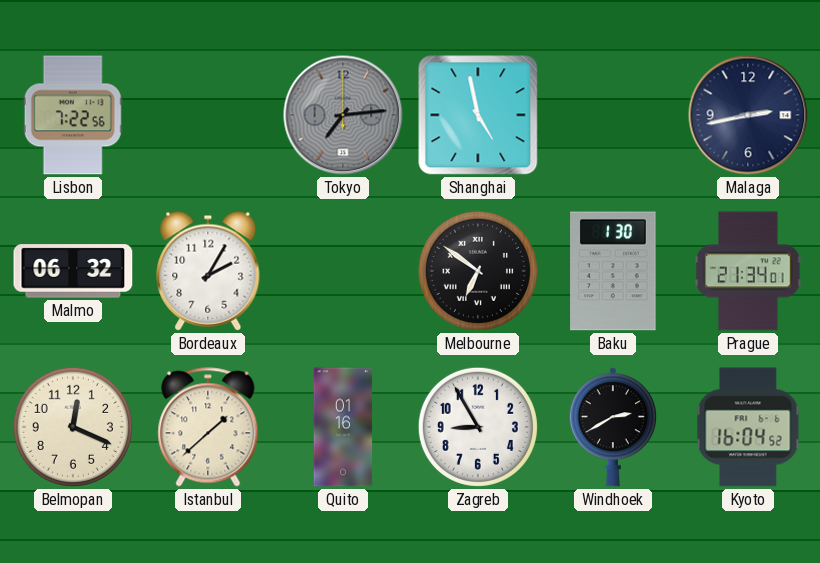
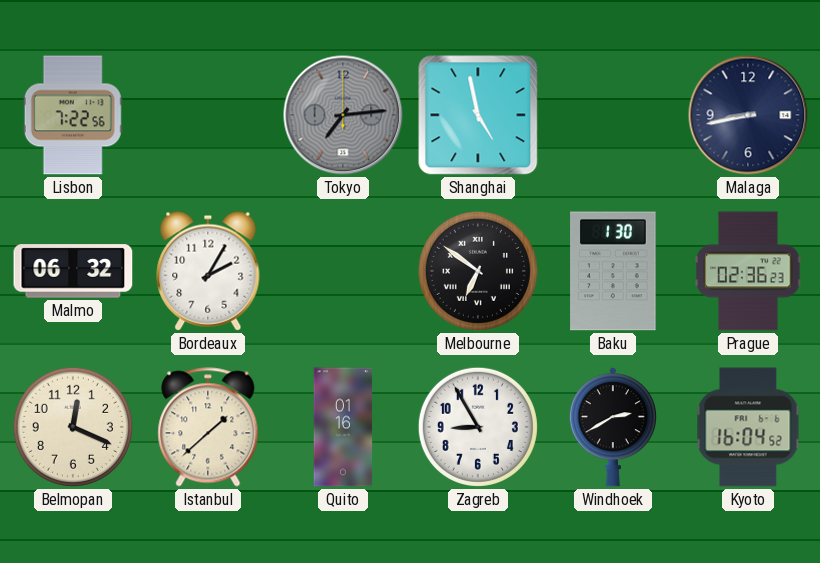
Malaga: 2:43 -> 8:43 (748, 115)
Prague: 21:34 -> 02:36 (748, 271)
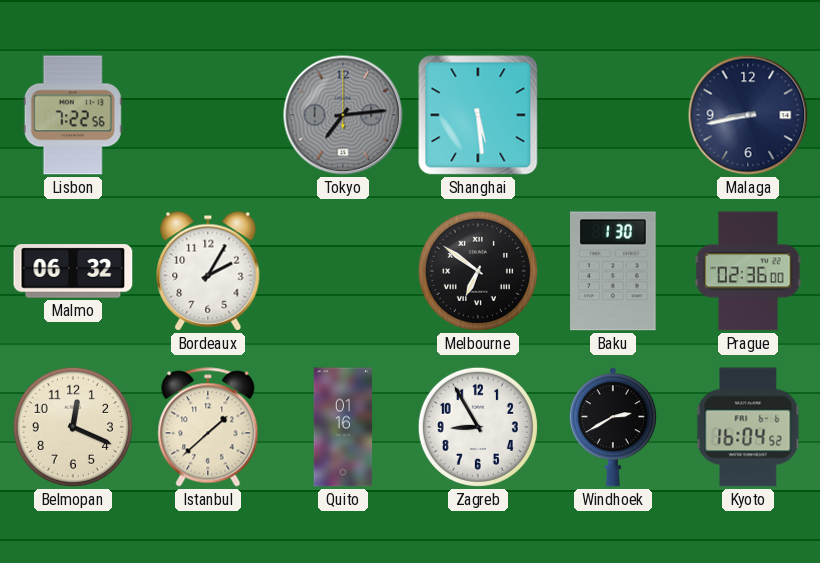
Shanghai: 4:58 -> 5:29 (478, 115)
Prague: 02:36:23 -> 02:36:00 (748, 271)
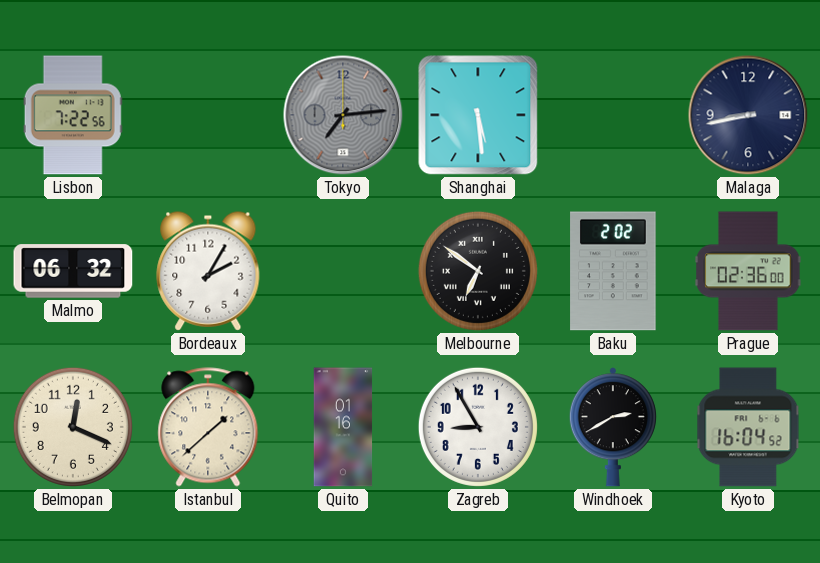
Baku: 1:30 -> 2:02 (613, 271)
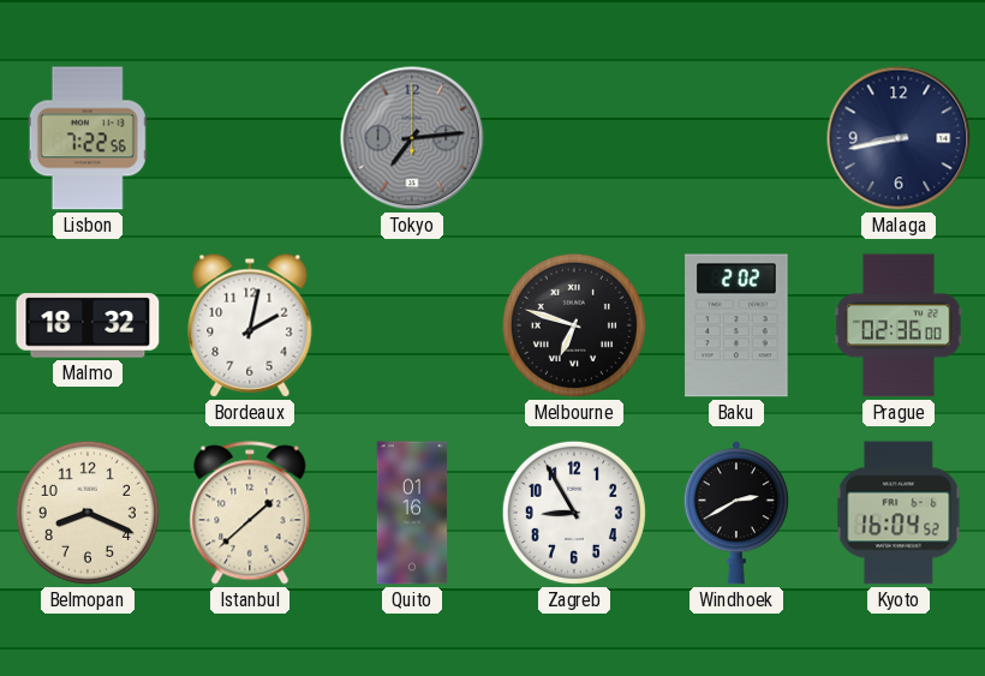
Shanghai: 5:29 -> none (478, 115)
Malmo: 06:32 -> 18:32 (88, 325)
Bordeaux: 2:05 -> 2:02 (250, 325)
Melbourne: 6:51 -> 6:48 (574, 325)
Belmopan: 12:19 -> 8:19 (88, 513)
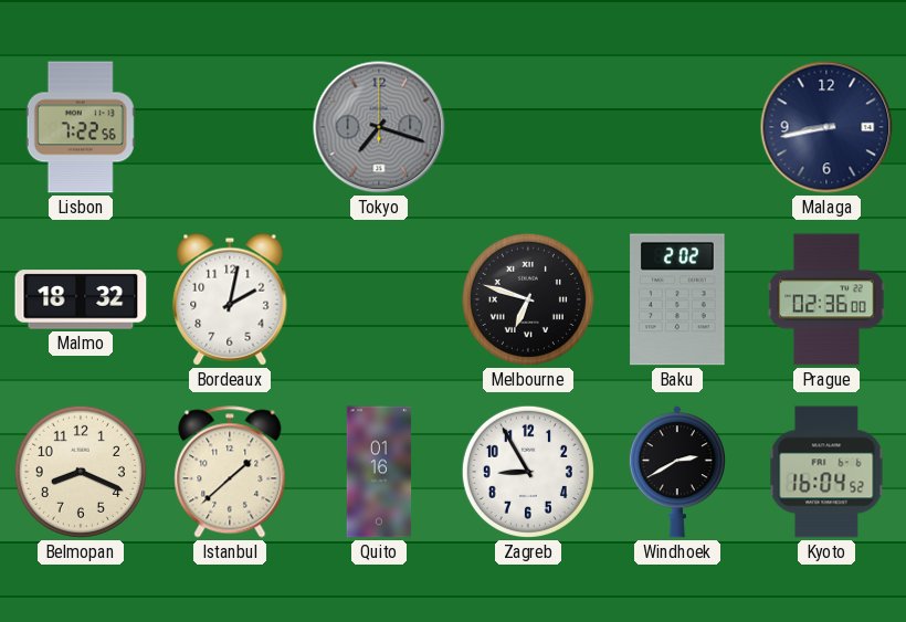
Tokyo: 7:14 -> 7:18 (379, 127)
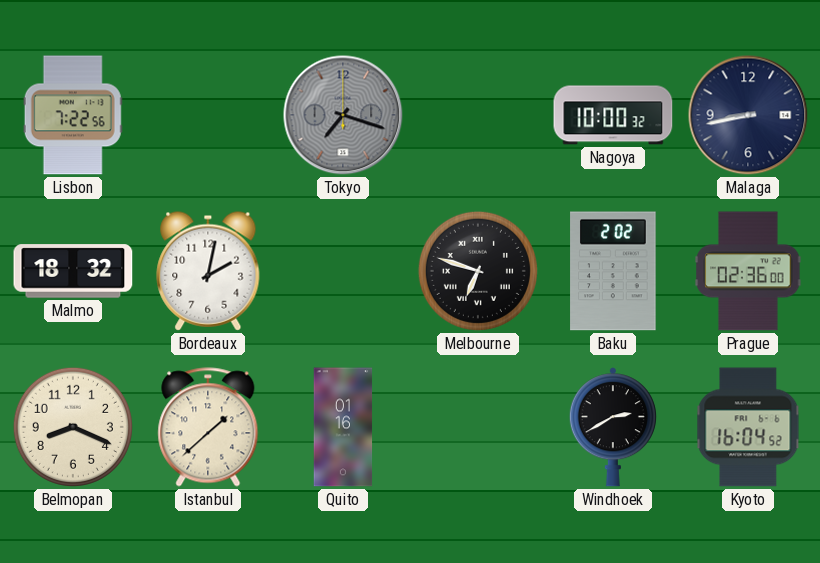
Nagoya: none -> 10:00 (613, 115)
Zagreb: 8:55 -> none (528, 472)
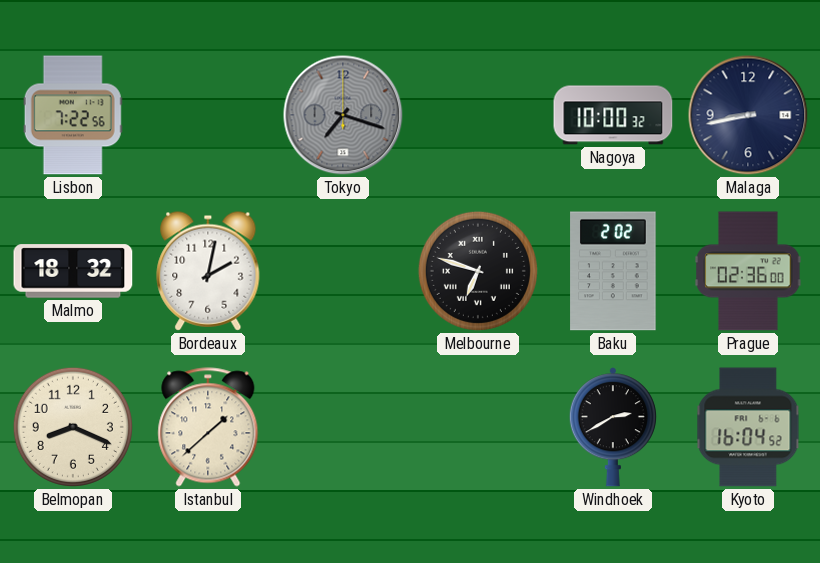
Quito: 01:16 -> none (343, 427)
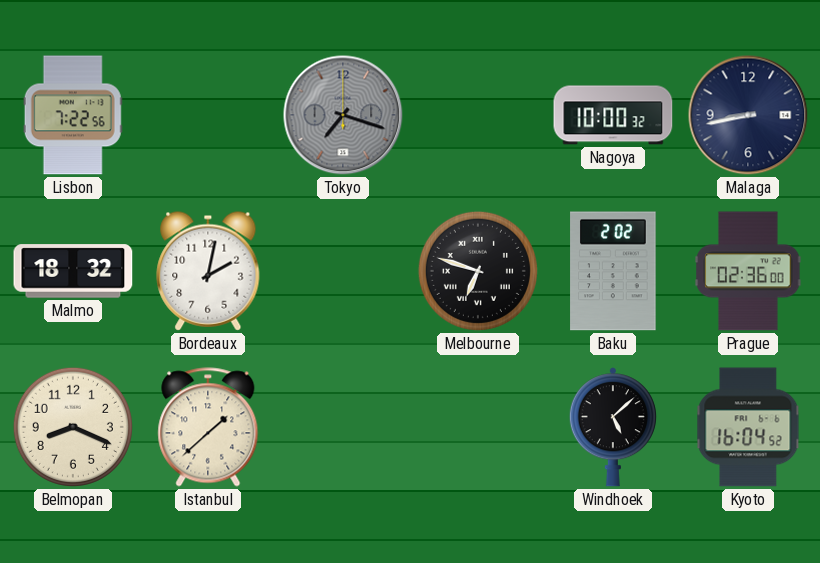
Windhoek: 2:40 -> 5:08 (613, 427)
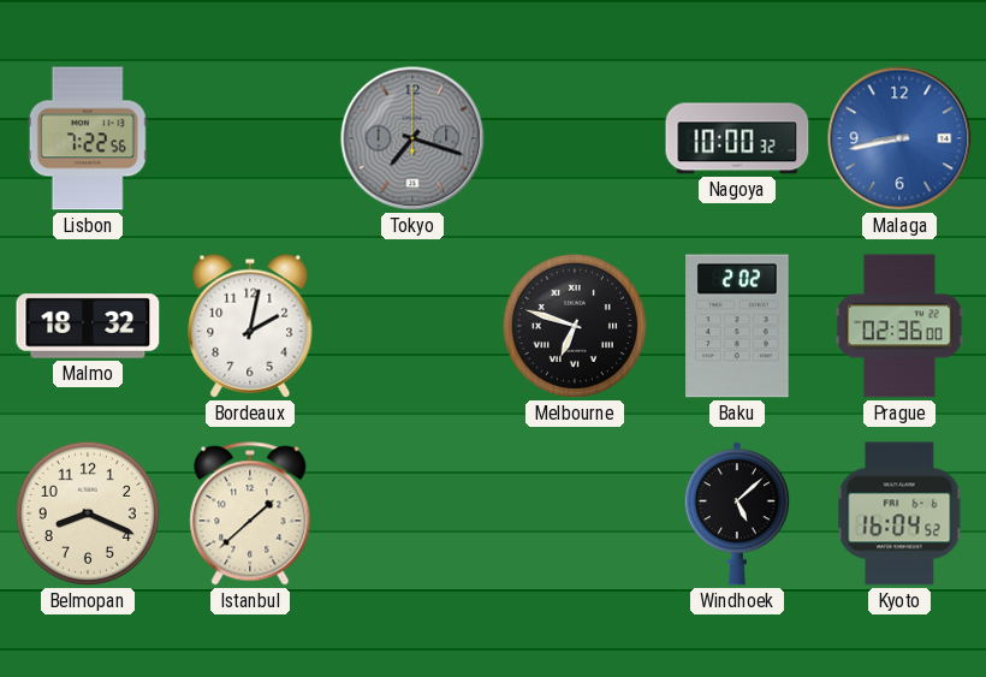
Malaga dial: navy -> blue (899, 138)
